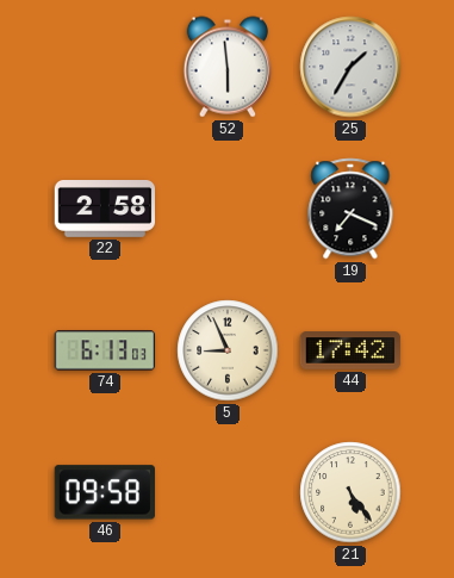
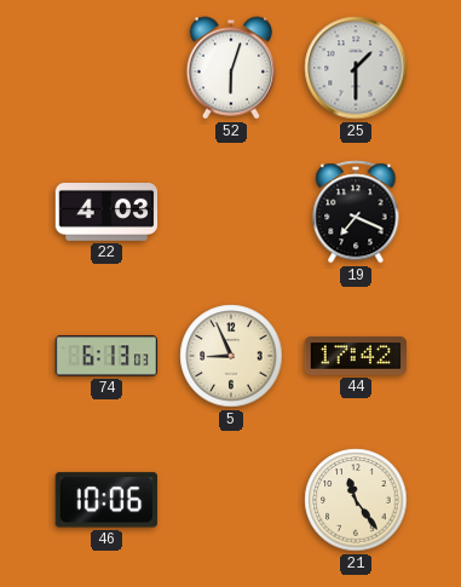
52: 5:59 -> 6:03 (230, 68)
25: 1:35 -> 1:30 (356, 68)
22: 2:58 -> 4:03 (106, 213)
46: 09:58 -> 10:06 (105, 500)
21: 5:24 -> 11:24 (356, 500)
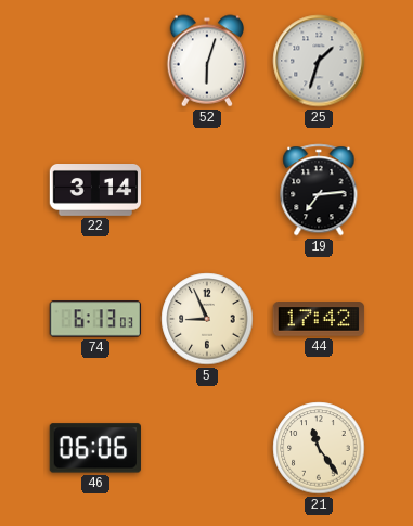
25: 1:30 -> 1:33 (319, 61)
22: 4:03 -> 3:14 (95, 191)
19: 7:19 -> 7:14 (319, 190)
46: 10:06 -> 06:06 (94, 448)
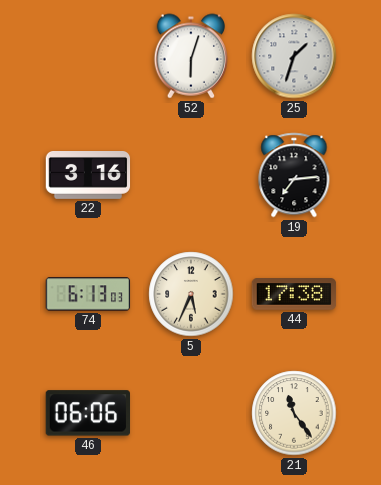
22: 3:14 -> 3:16 (88, 176)
5: 8:56 -> 5:34 (191, 294)
44: 17:42 -> 17:38 (294, 294)
